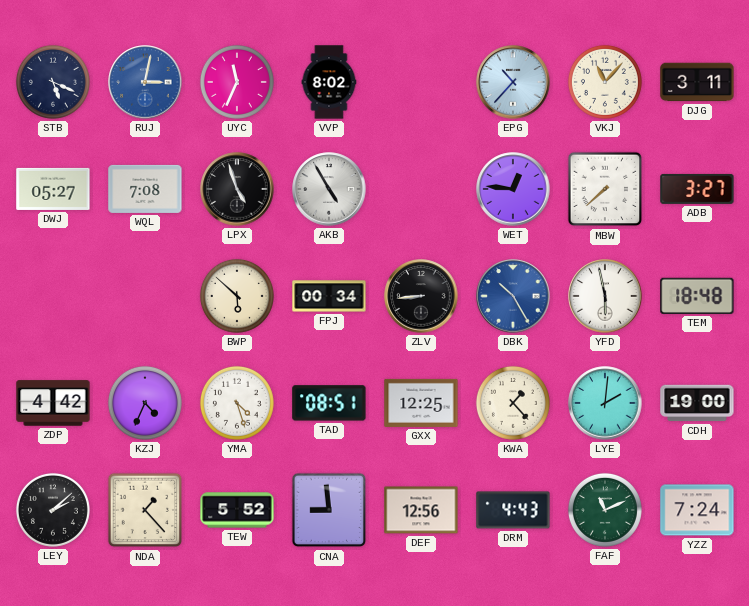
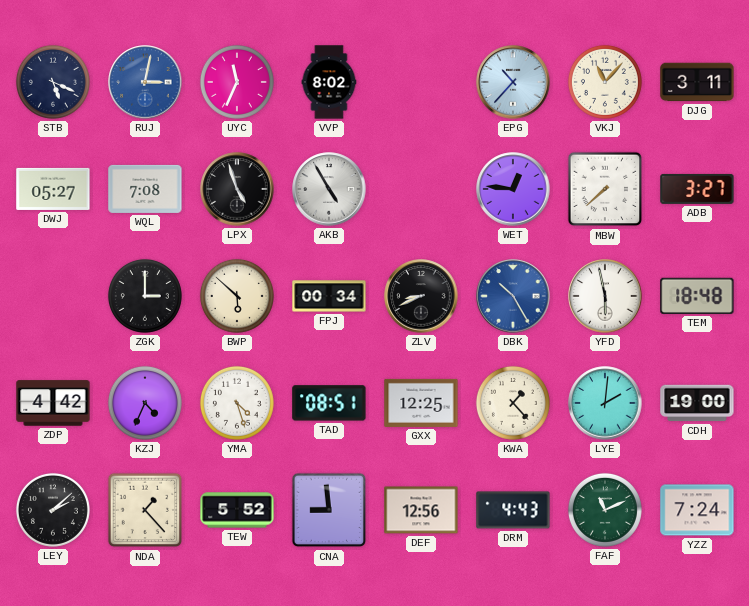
ZGK: none -> 3:00 (145, 296)
ZLV: 8:44 -> 8:41 (421, 296)
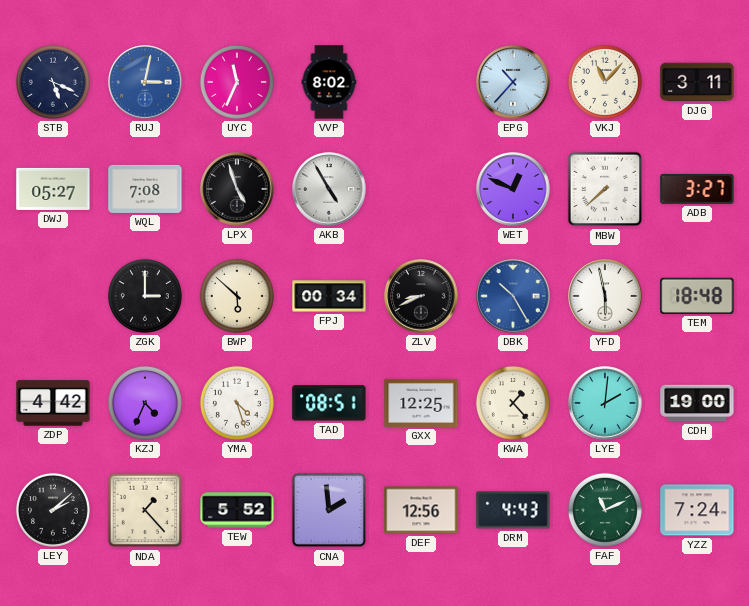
WET: 12:46 -> 12:49 (513, 189)
CNA: 8:59 -> 1:59 (329, 510)
